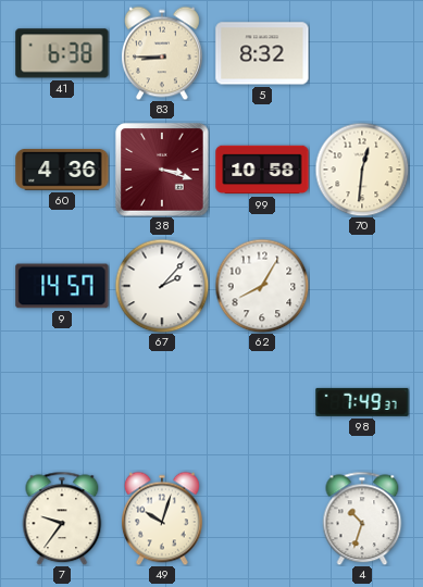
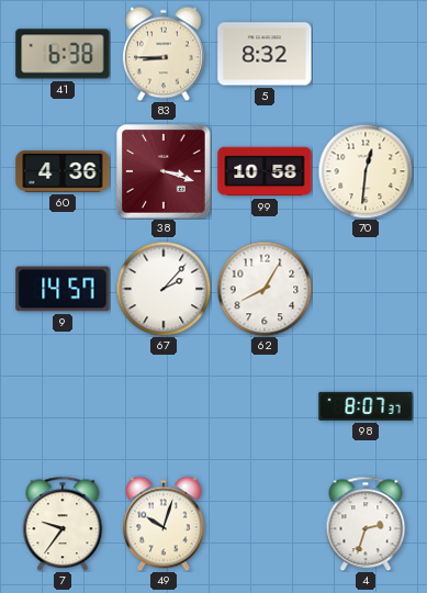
98: 7:49 -> 8:07 (366, 406)
4: 10:33 -> 2:33 (366, 524)
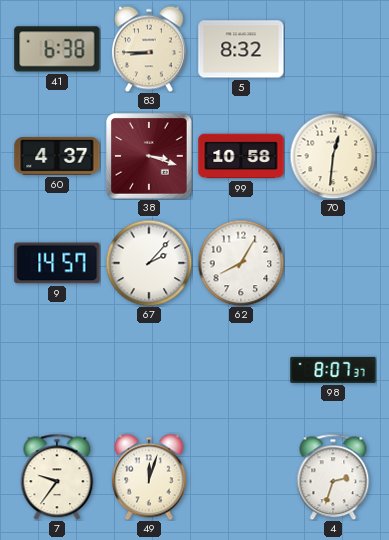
60: 4:36 -> 4:37 (57, 156)
49: 10:03 -> 12:03 (149, 477)
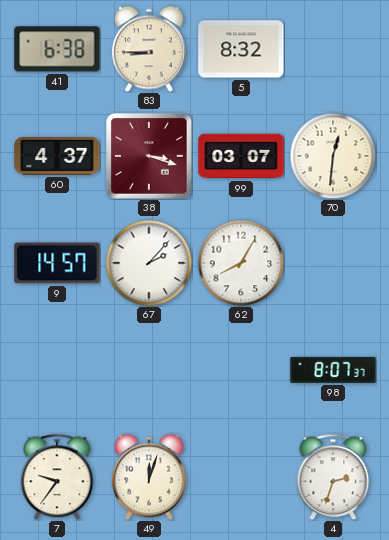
99: 10:58 -> 03:07 (241, 156)
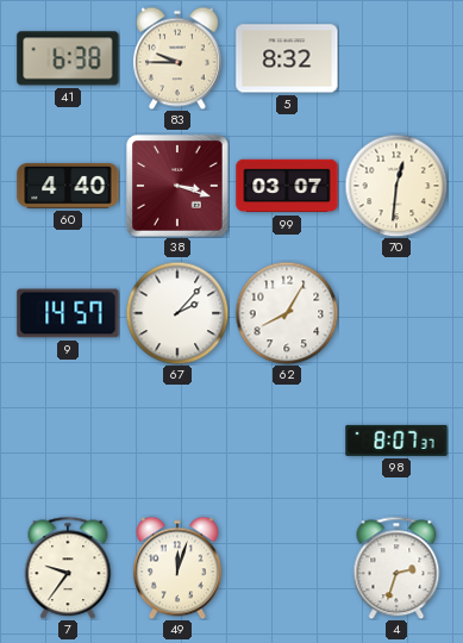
83: 8:45 -> 9:45 (177, 58)
60: 4:37 -> 4:40 (68, 186)
